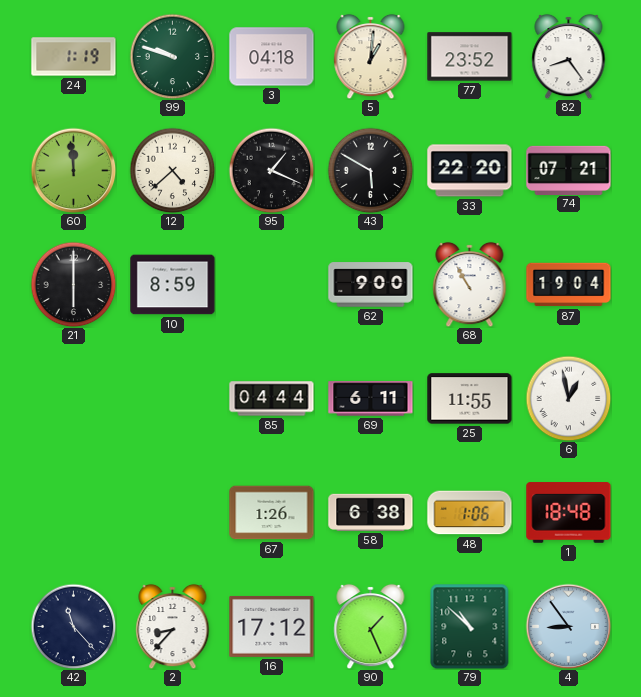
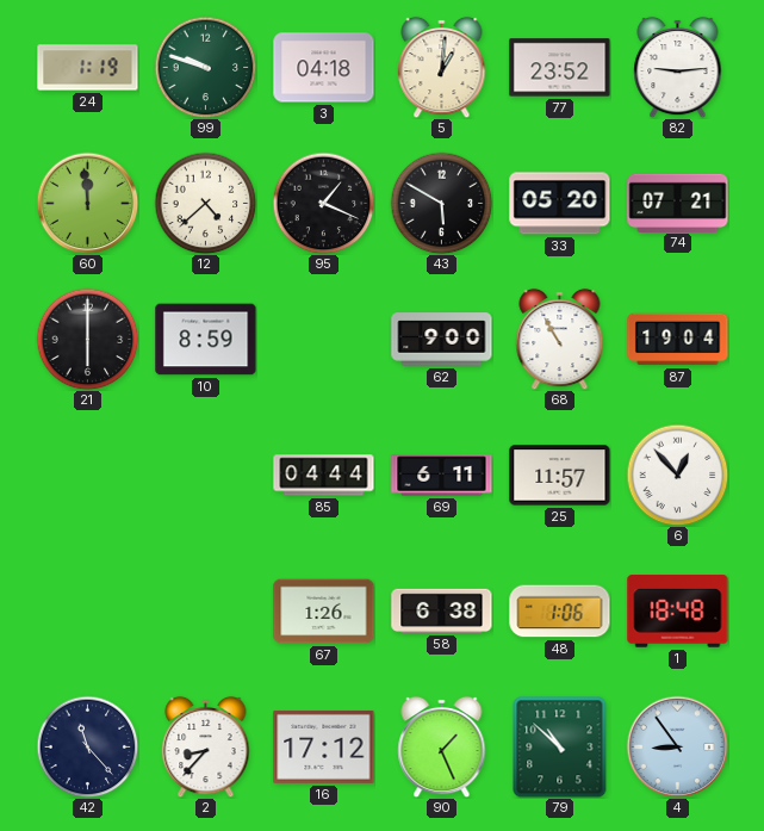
82: 8:24 -> 9:14 (678, 67)
33: 22:20 -> 05:20 (560, 204)
25: 11:55 -> 11:57 (560, 476)
6: 12:58 -> 12:53 (677, 475)
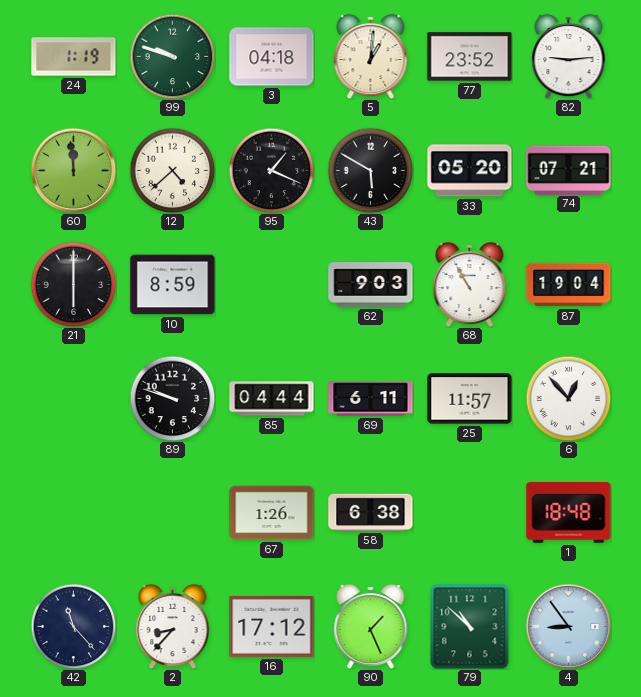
62: 9:00 -> 9:03 (371, 285)
89: none -> 9:48 (172, 398)
48: 1:06 -> none (560, 612)
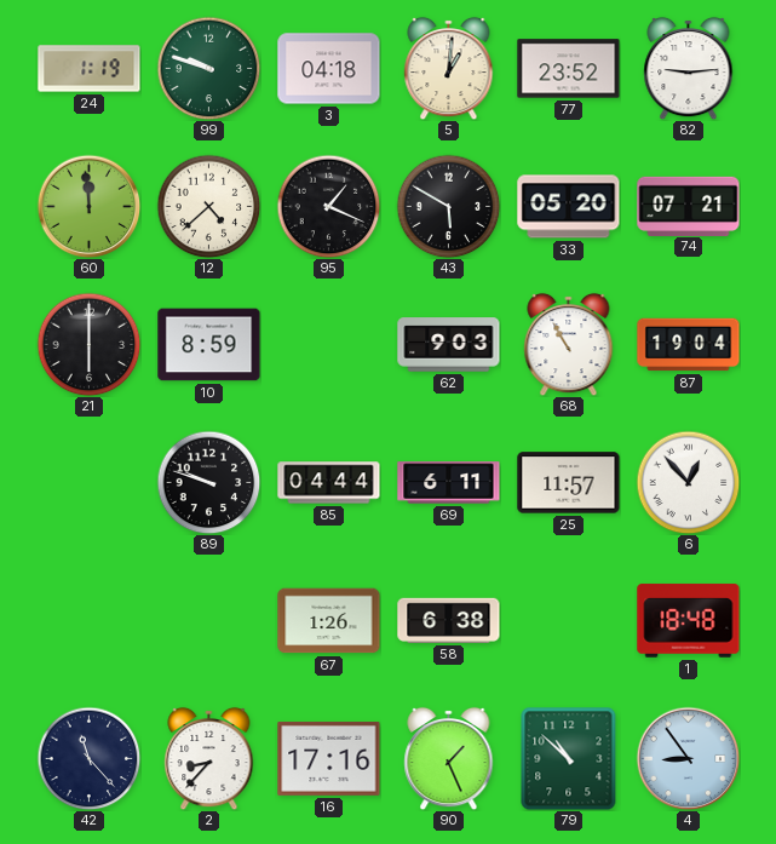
16: 17:12 -> 17:16 (329, 758)
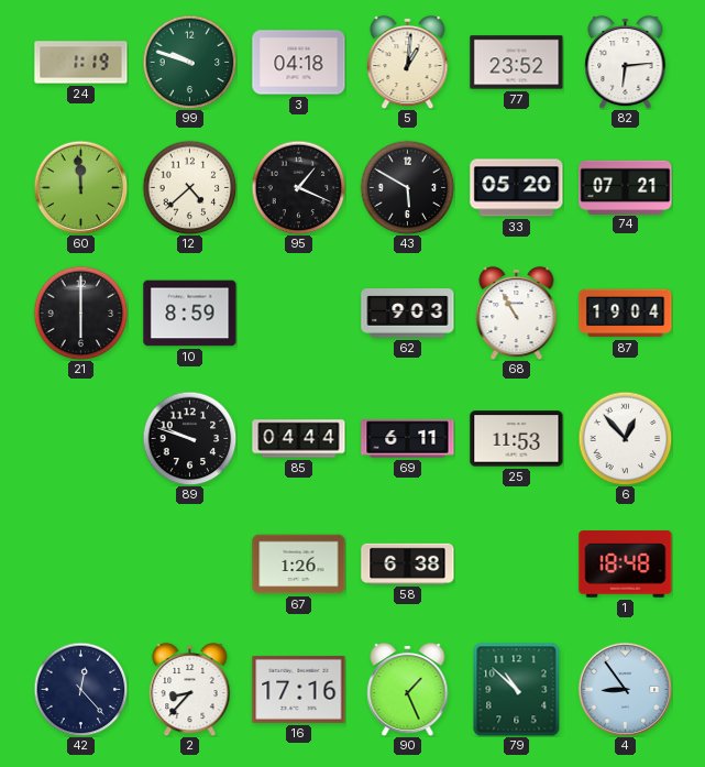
82: 9:14 -> 6:14 (626, 62)
25: 11:57 -> 11:53 (517, 439)
42: 11:23 -> 12:23 (80, 689)
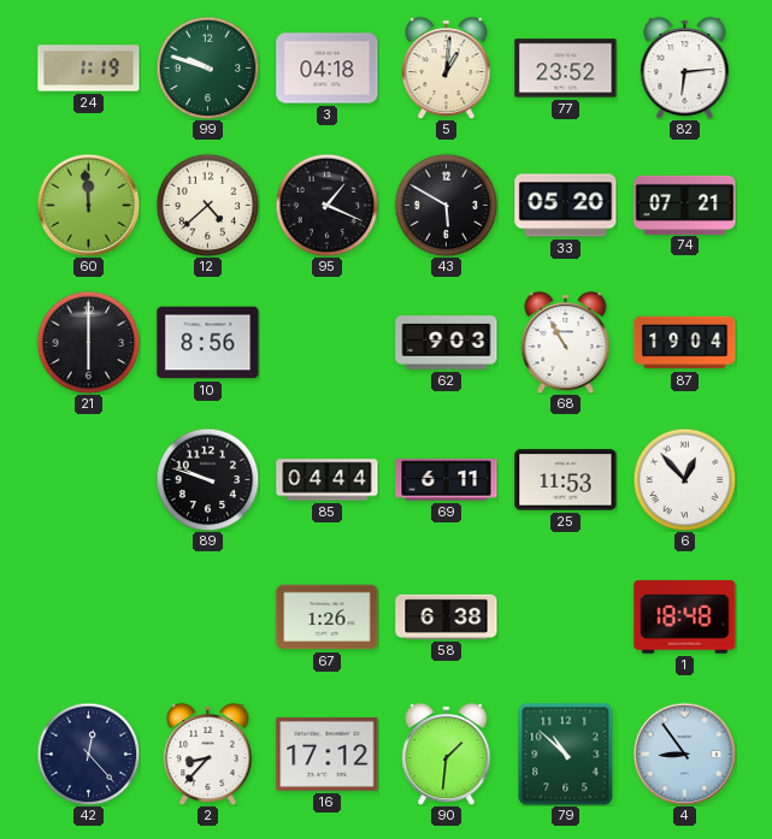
10: 8:59 -> 8:56 (208, 343)
16: 17:16 -> 17:12 (328, 754)
90: 1:26 -> 1:31 (447, 754)
